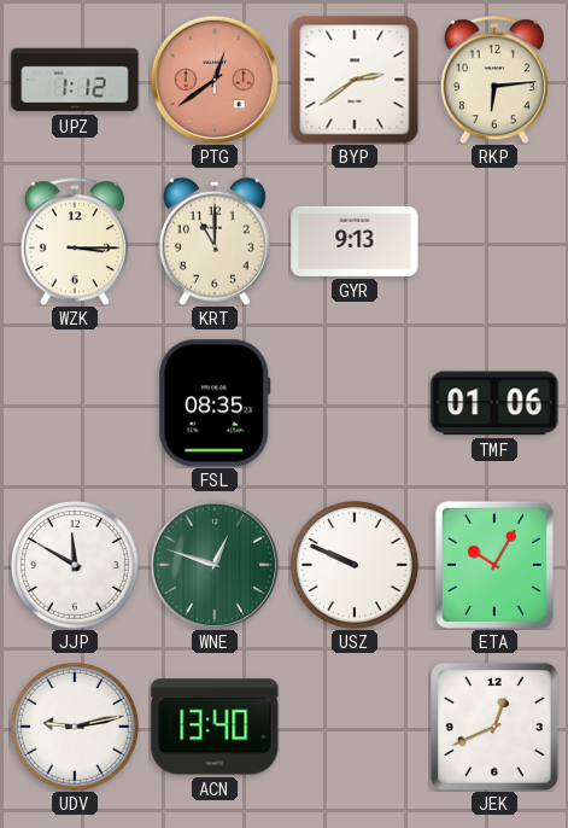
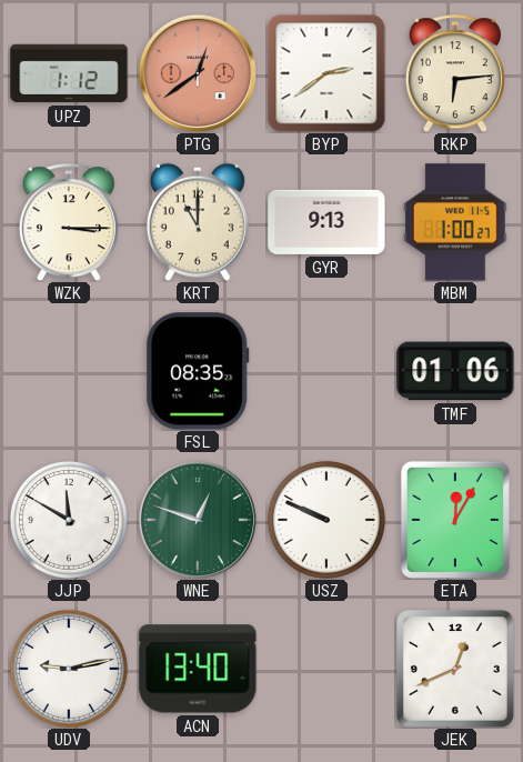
MBM: none -> 1:00 (455, 222)
ETA: 10:05 -> 12:05 (455, 520)
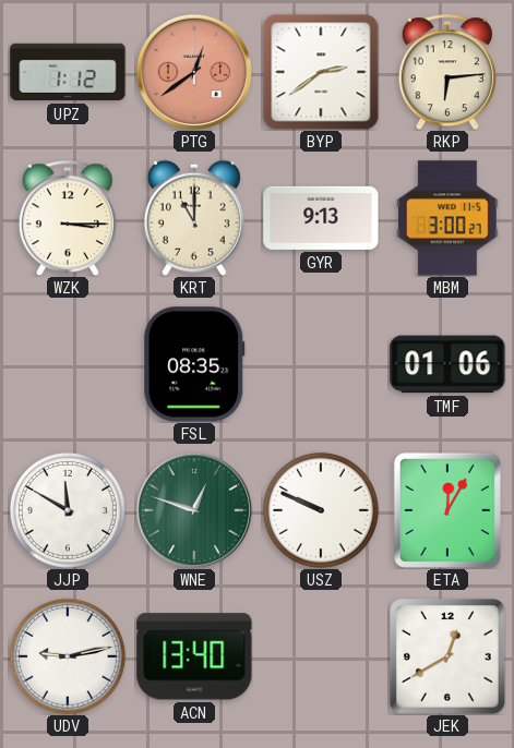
MBM: 1:00 -> 3:00 (447, 218)
JEK: 12:41 -> 12:40 (447, 656)
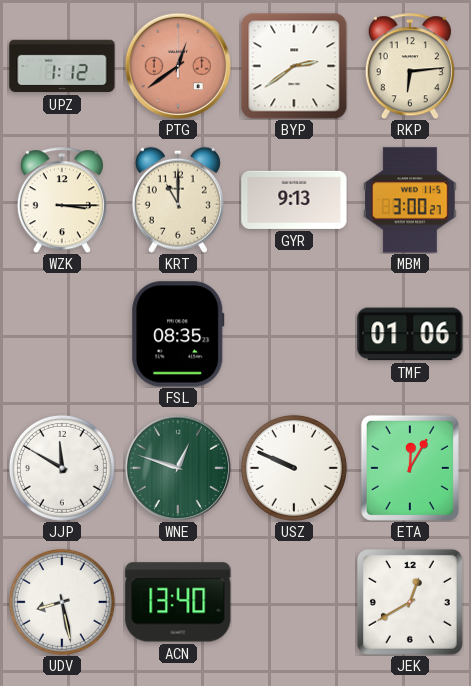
UDV: 9:13 -> 8:28 (62, 602)
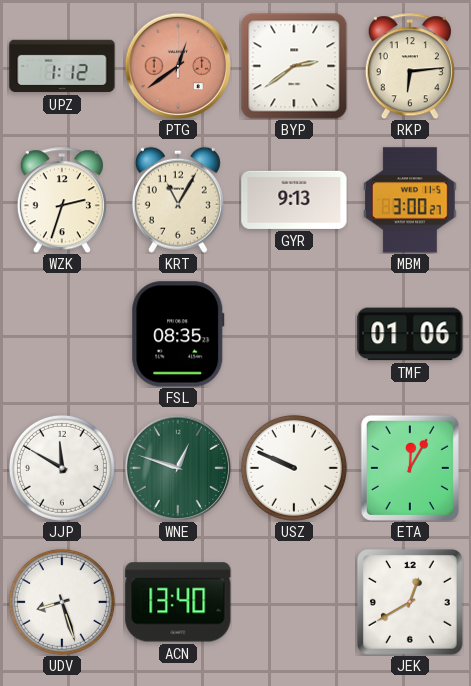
WZK: 3:15 -> 2:33 (62, 200)
KRT: 11:00 -> 11:05 (178, 200)
UDV: 8:28 -> 8:27 (62, 602)
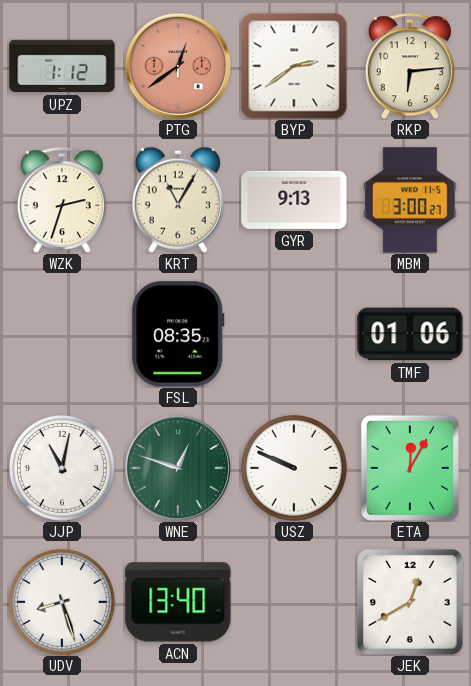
JJP: 11:50 -> 11:02 (62, 468)
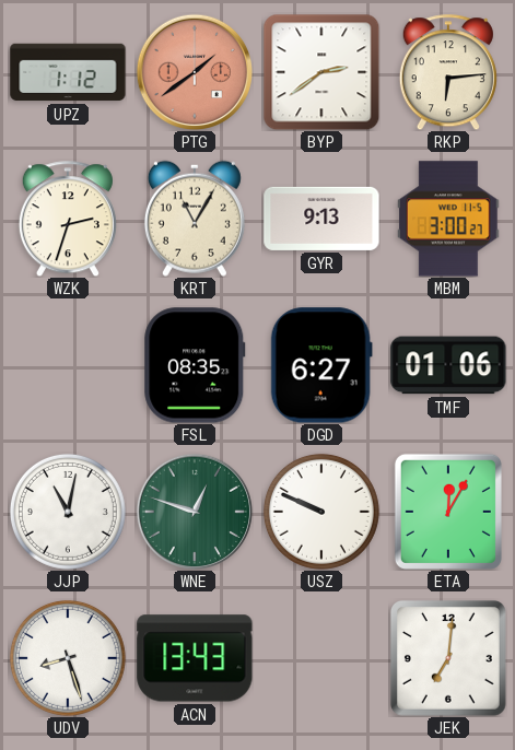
PTG: 12:39 -> 1:39 (194, 71)
DGD: none -> 6:27 (321, 365)
ACN: 13:40 -> 13:43 (195, 658)
JEK: 12:40 -> 7:01 (448, 658)
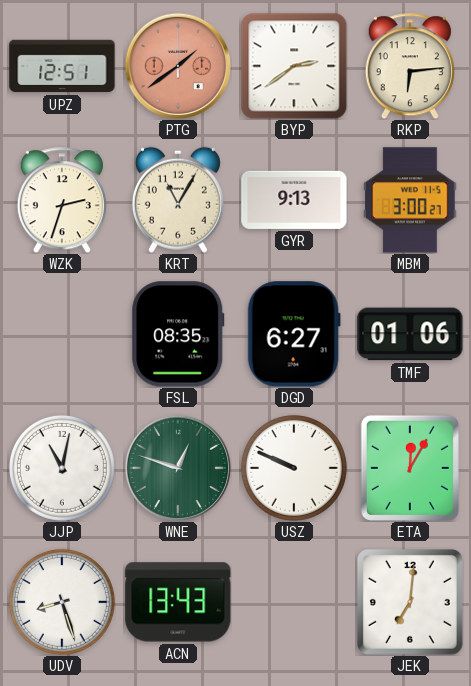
UPZ: 1:12 -> 12:51 (62, 66)
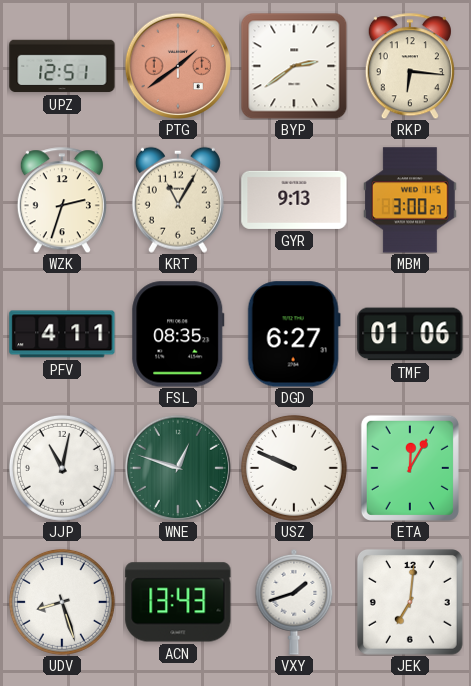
RKP: 6:14 -> 6:16 (410, 66)
PFV: none -> 4:11 (62, 334)
VXY: none -> 1:42 (294, 602)
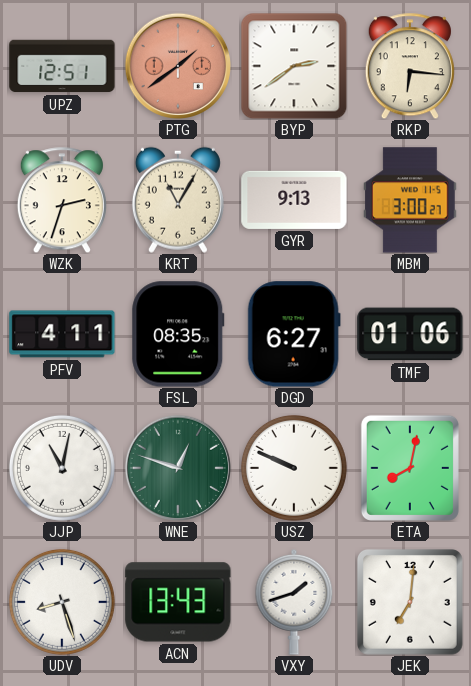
ETA: 12:05 -> 8:02 (410, 468)
